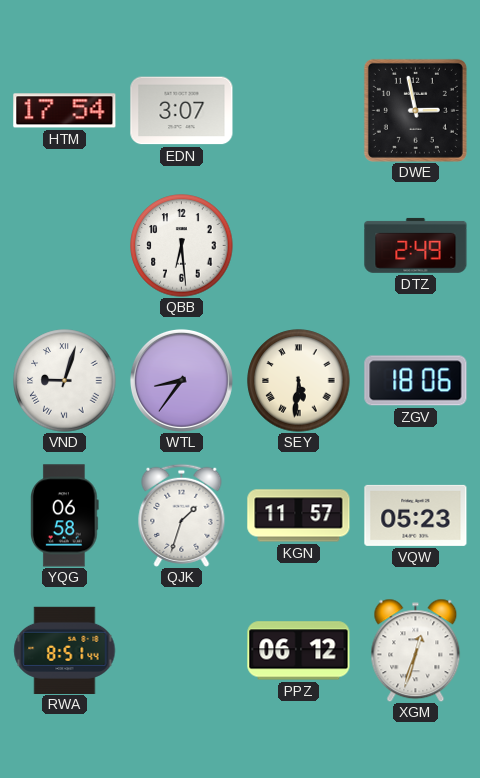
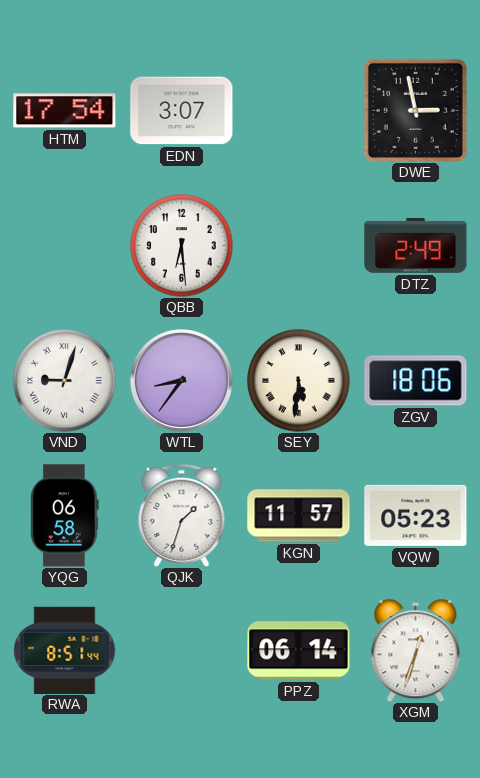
PPZ: 06:12 -> 06:14 (299, 651)
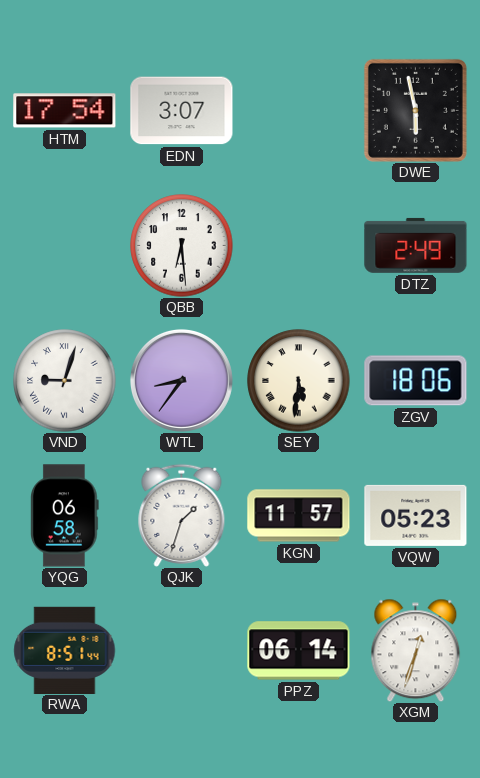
DWE: 2:58 -> 5:58 (415, 110)
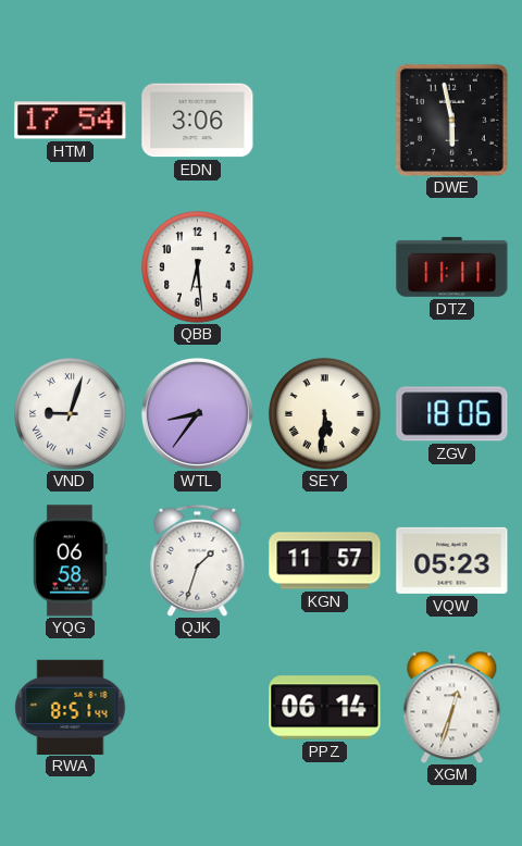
EDN: 3:07 -> 3:06 (198, 121)
DTZ: 2:49 -> 11:11 (452, 266)
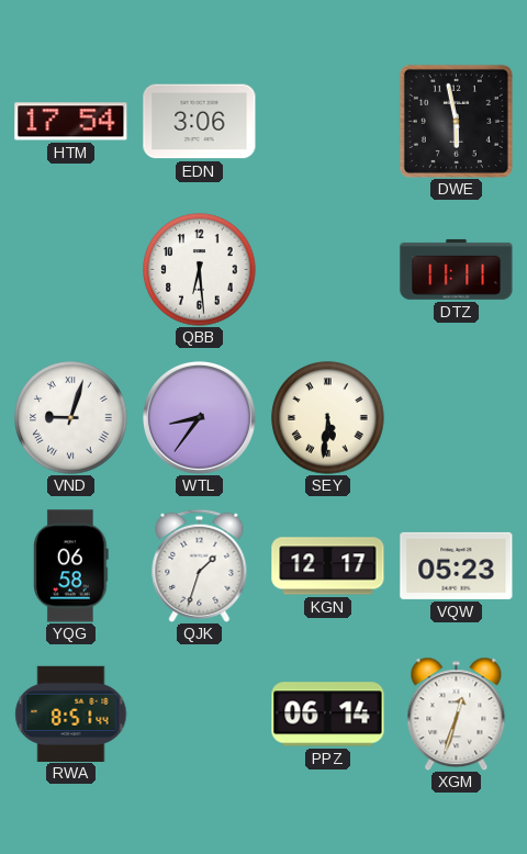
ZGV: 18:06 -> none (452, 414)
KGN: 11:57 -> 12:17 (328, 566)
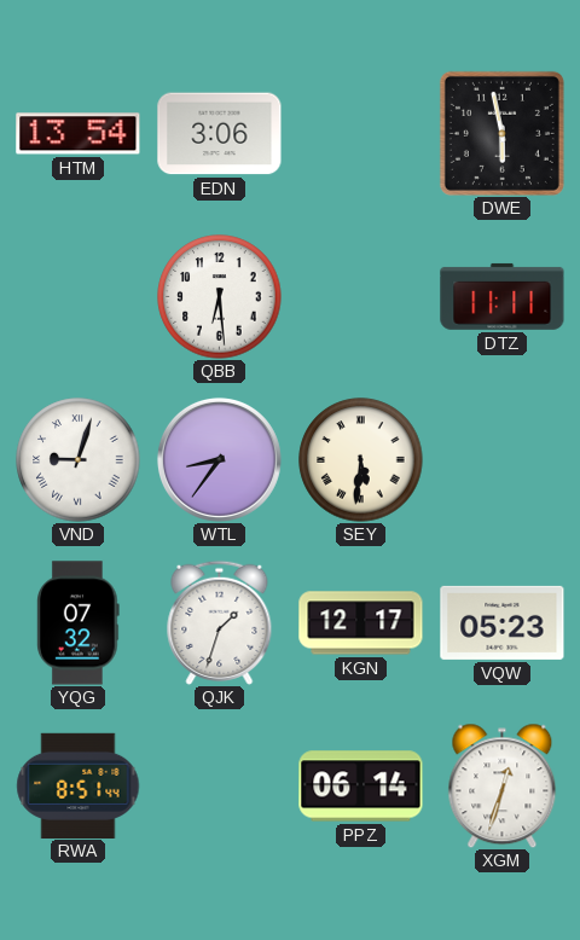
HTM: 17:54 -> 13:54 (79, 134)
YQG: 06:58 -> 07:32 (79, 623)
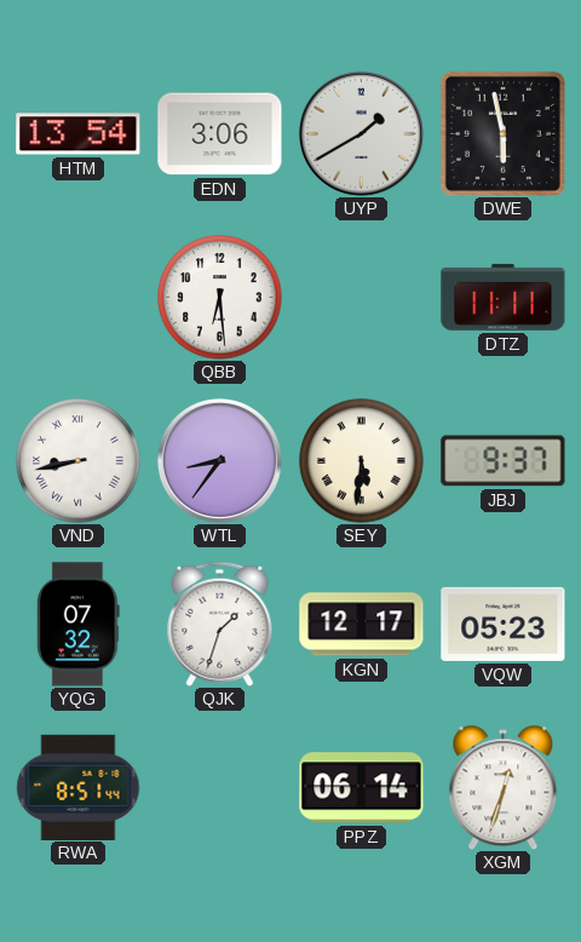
UYP: none -> 1:40 (361, 133)
VND: 9:03 -> 8:43 (79, 461)
JBJ: none -> 9:37 (504, 461)
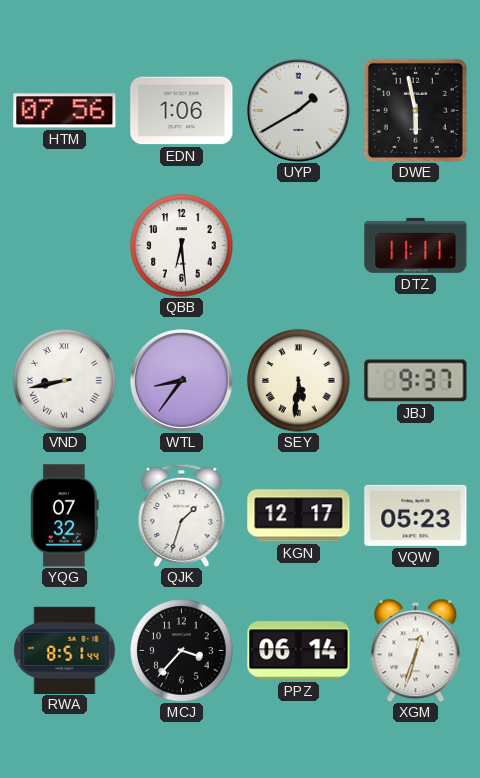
HTM: 13:54 -> 07:56 (65, 111)
EDN: 3:06 -> 1:06 (182, 111)
MCJ: none -> 3:37 (182, 651)
